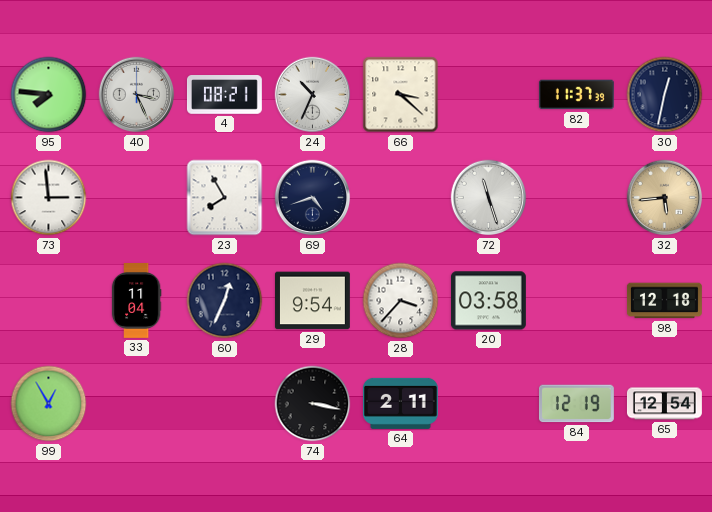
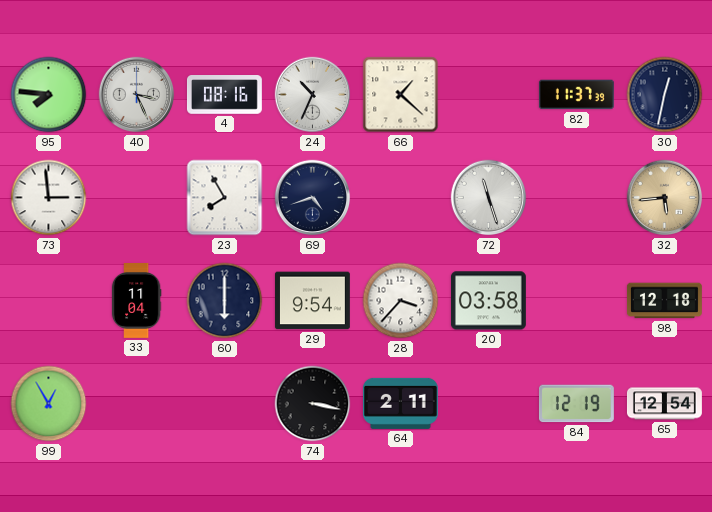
4: 08:21 -> 08:16 (224, 95)
66: 3:22 -> 1:22 (401, 95)
60: 12:34 -> 6:00 (225, 301)
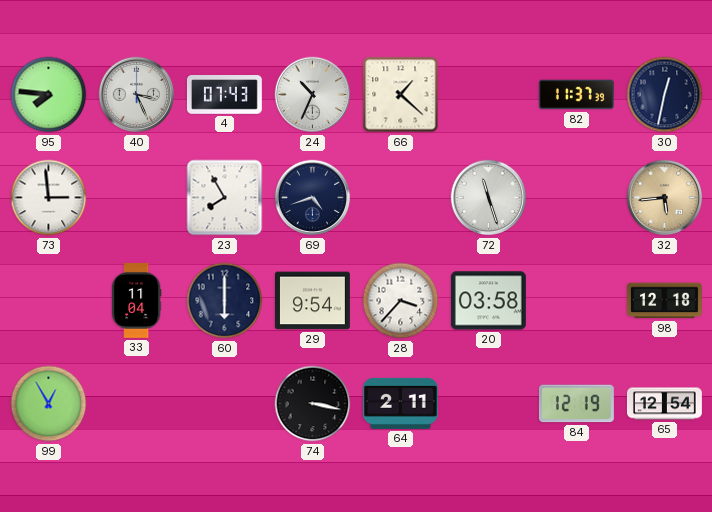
4: 08:16 -> 07:43 (224, 95)
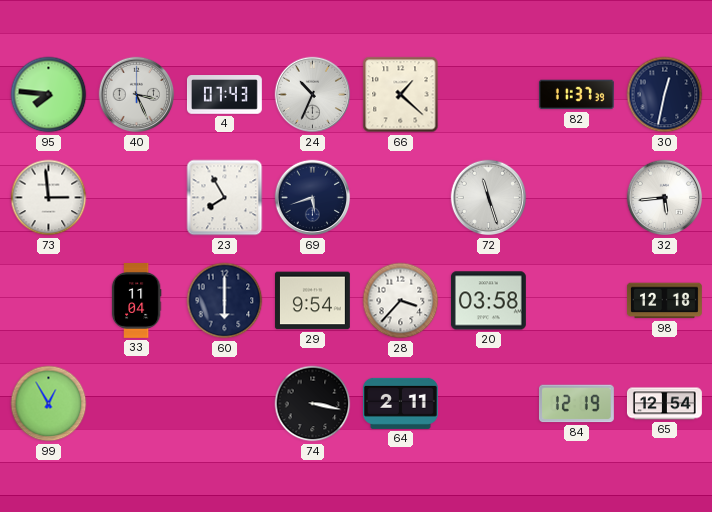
69: 4:42 -> 5:42 (313, 198)
32 dial: champagne -> white (665, 198)
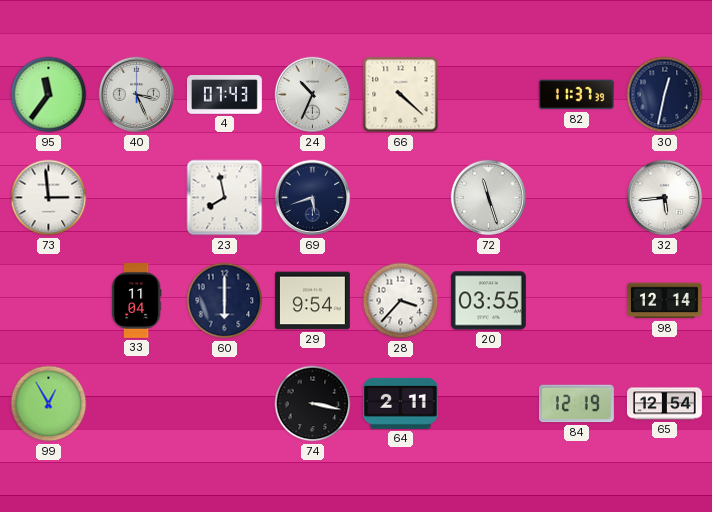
95: 7:46 -> 11:36 (49, 95)
66: 1:22 -> 4:22 (401, 95)
23: 7:55 -> 7:58 (225, 198)
20: 03:58 -> 03:55 (488, 301)
98: 12:18 -> 12:14 (664, 301)
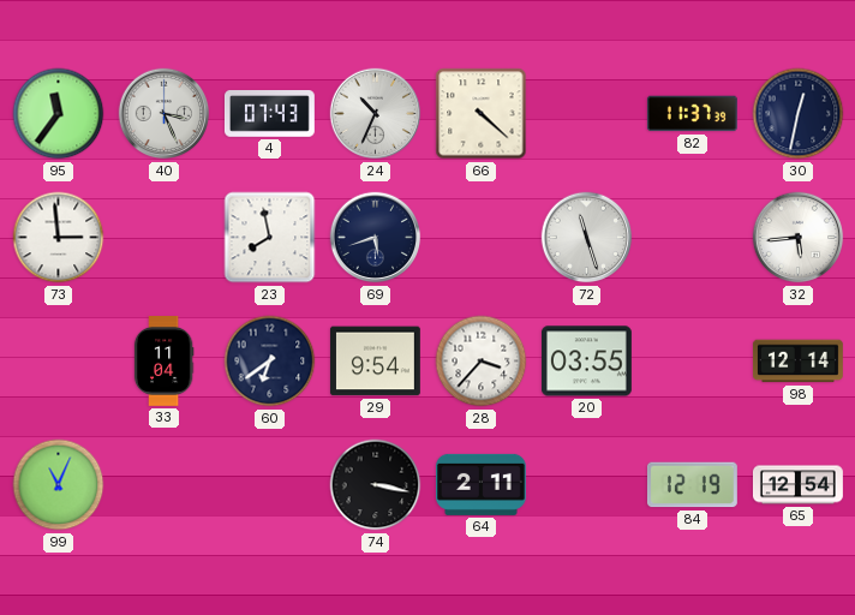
60: 6:00 -> 6:39 (270, 362)
99: 12:55 -> 11:04 (59, 485)
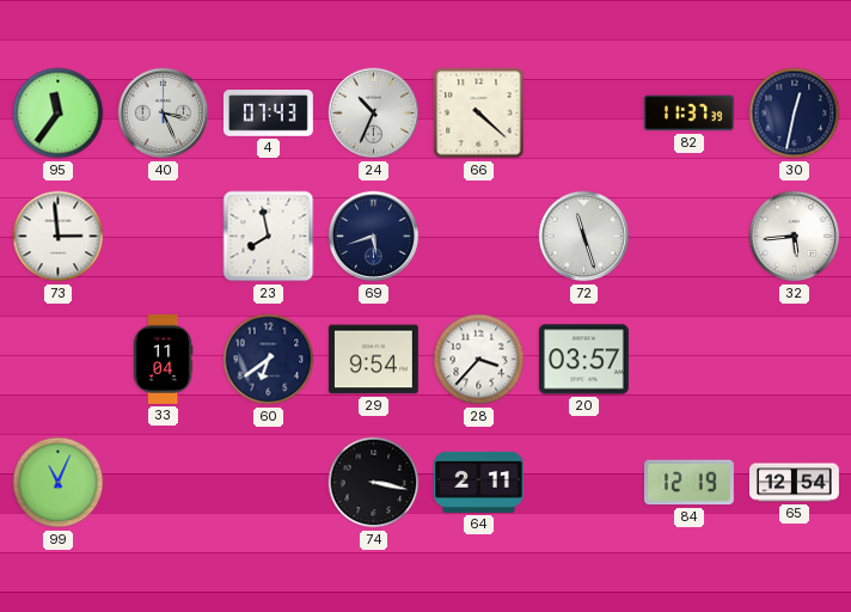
20: 03:55 -> 03:57 (583, 360)
98: 12:14 -> none (797, 362)
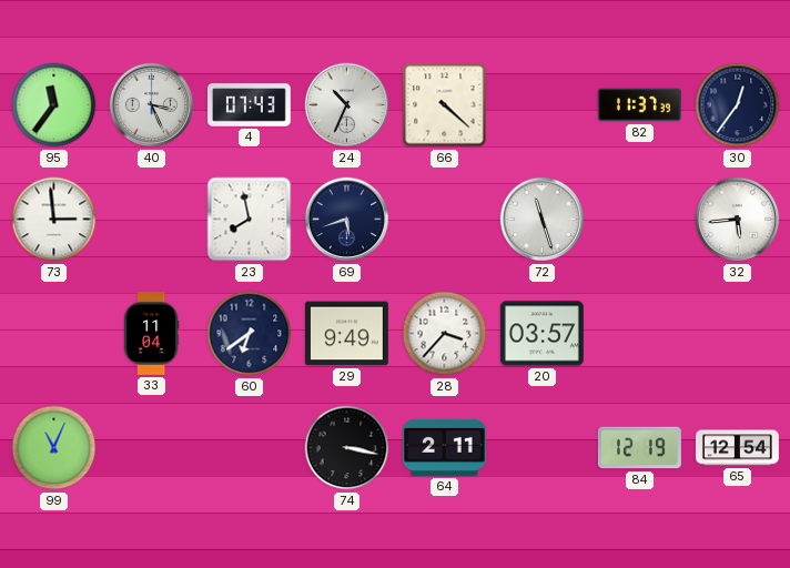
30: 12:32 -> 12:36 (738, 105)
29: 9:54 -> 9:49 (346, 334)
